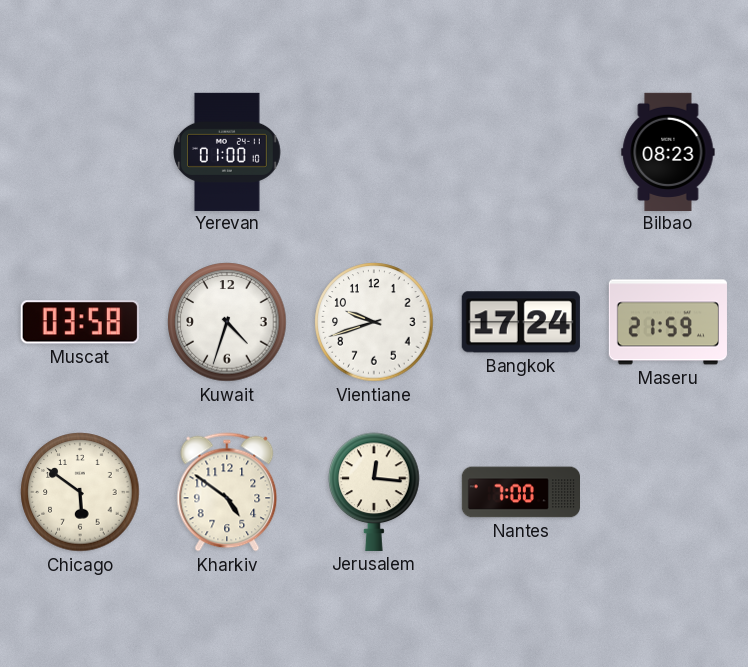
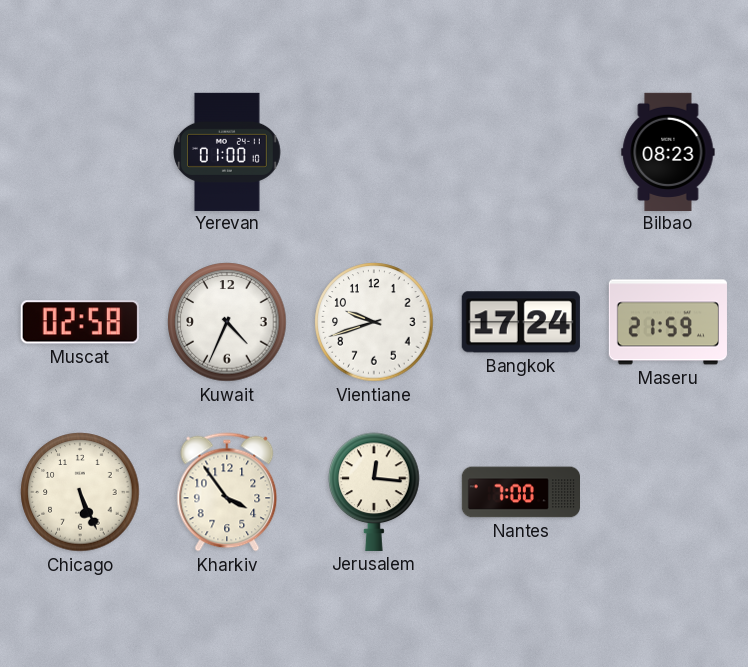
Muscat: 03:58 -> 02:58 (80, 322)
Kuwait: 4:33 -> 4:34 (227, 322)
Chicago: 5:51 -> 5:26 (80, 492)
Kharkiv: 4:51 -> 3:54 (227, 492)
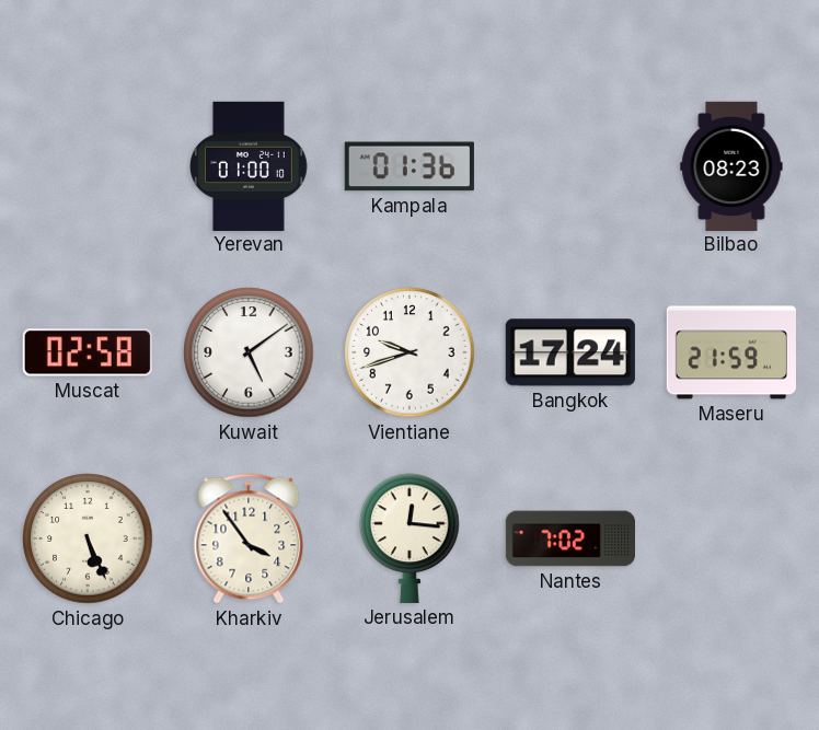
Kampala: none -> 01:36 (409, 166)
Kuwait: 4:34 -> 5:09 (249, 352)
Nantes: 7:00 -> 7:02 (569, 538)
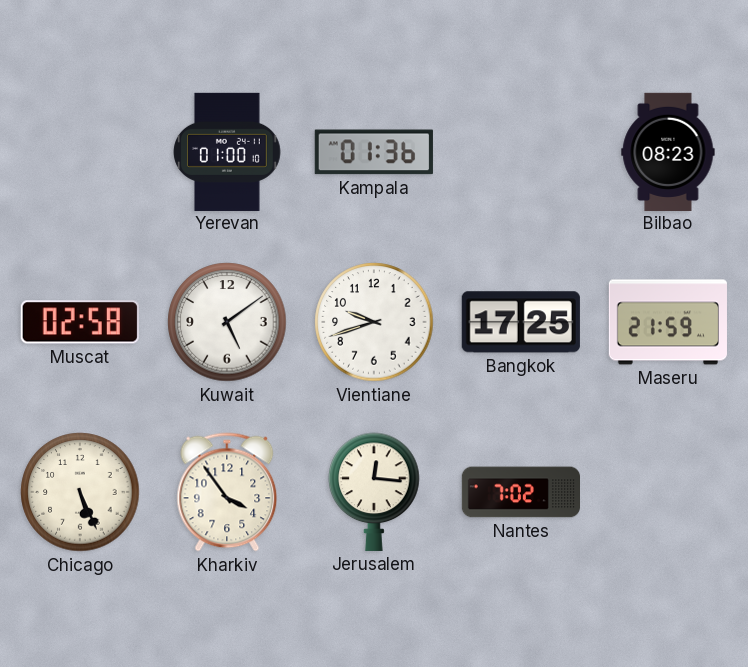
Bangkok: 17:24 -> 17:25 (521, 322)
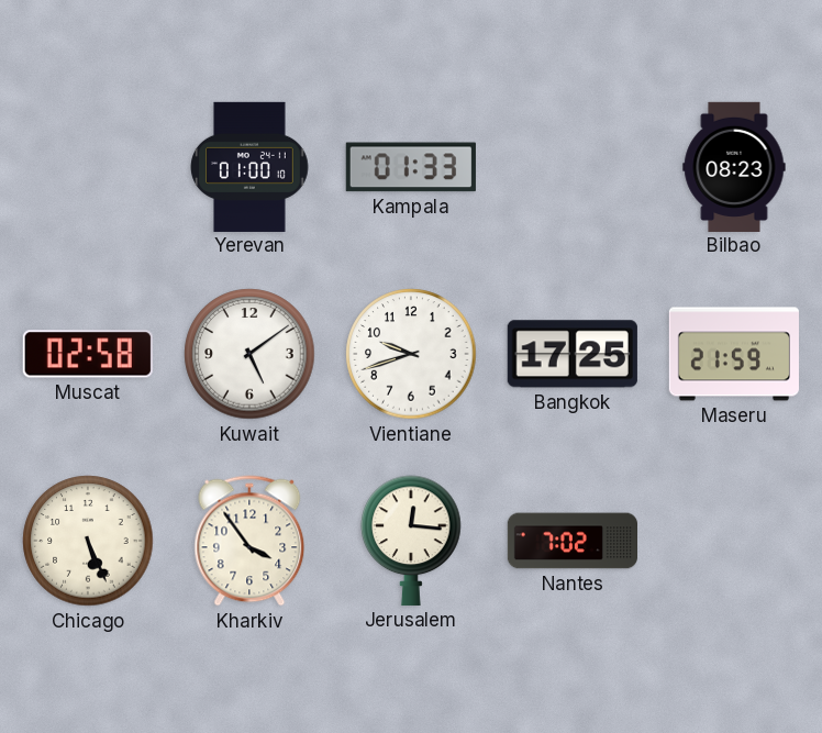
Kampala: 01:36 -> 01:33 (411, 167)
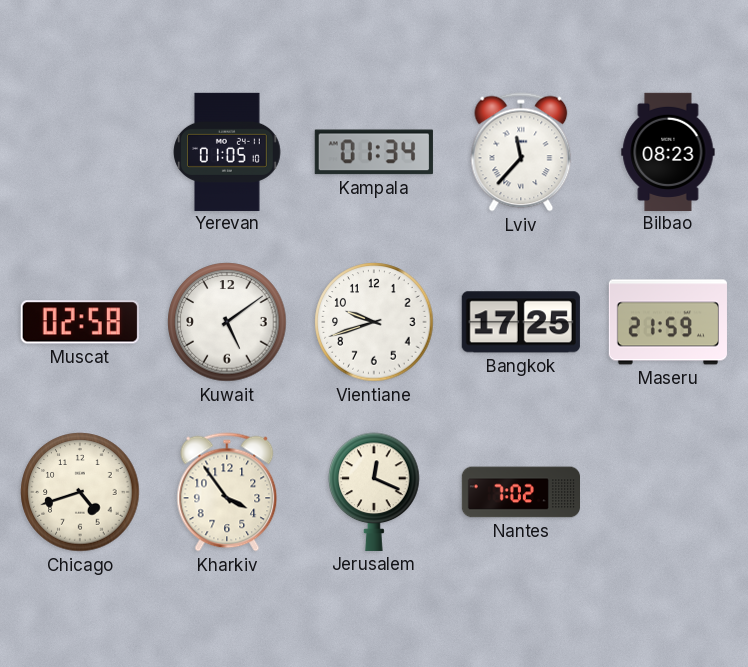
Yerevan: 01:00 -> 01:05 (227, 151)
Kampala: 01:33 -> 01:34 (374, 152)
Lviv: none -> 11:37 (521, 152)
Chicago: 5:26 -> 4:42 (80, 492)
Jerusalem: 12:16 -> 12:19 (374, 492)
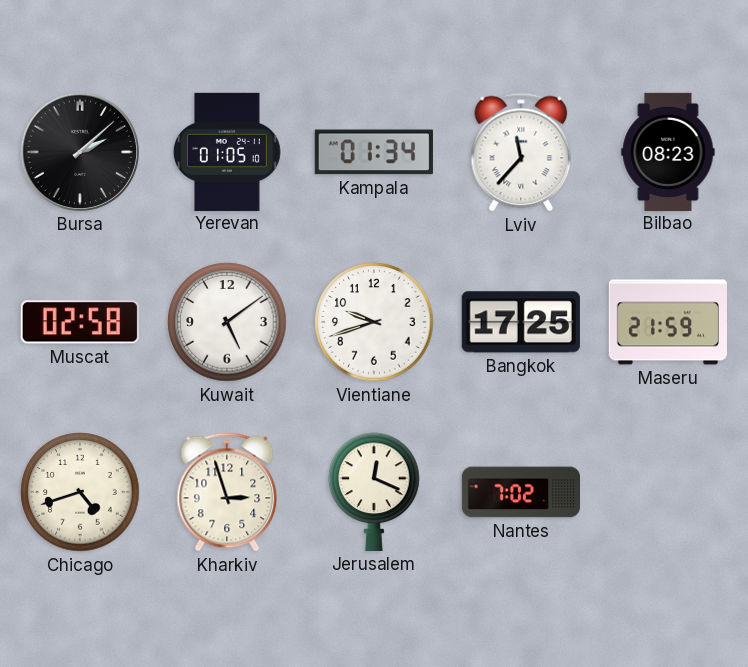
Bursa: none -> 2:08 (80, 152)
Kharkiv: 3:54 -> 2:57 (227, 492)
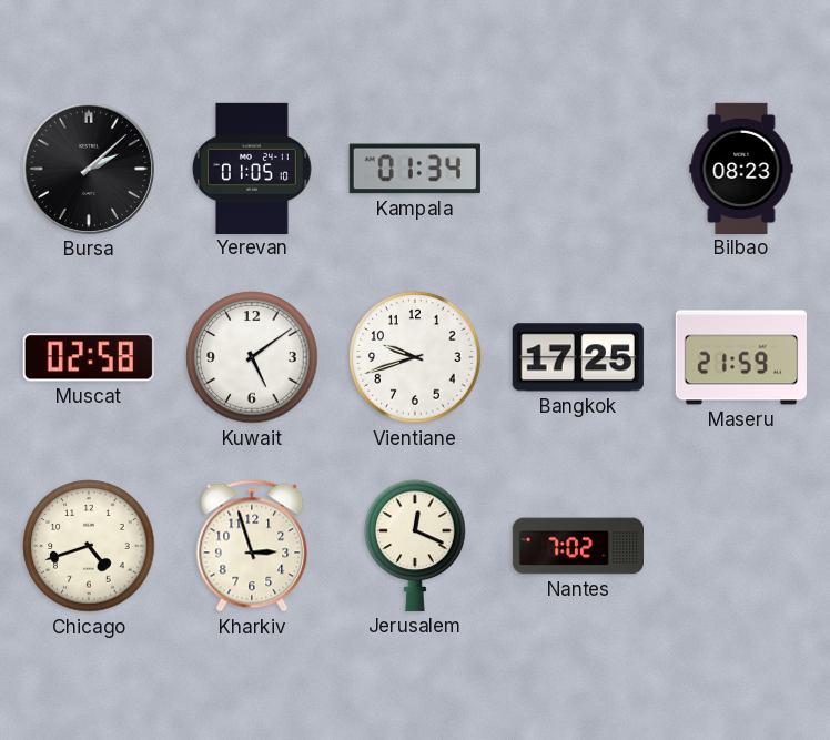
Lviv: 11:37 -> none (521, 152)
